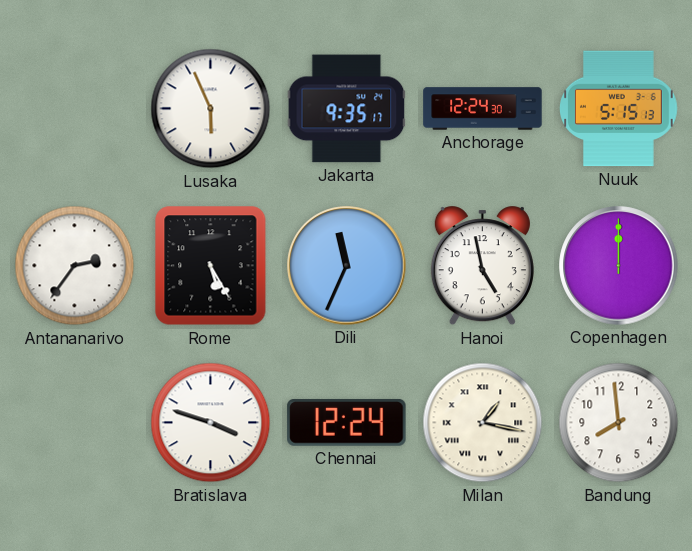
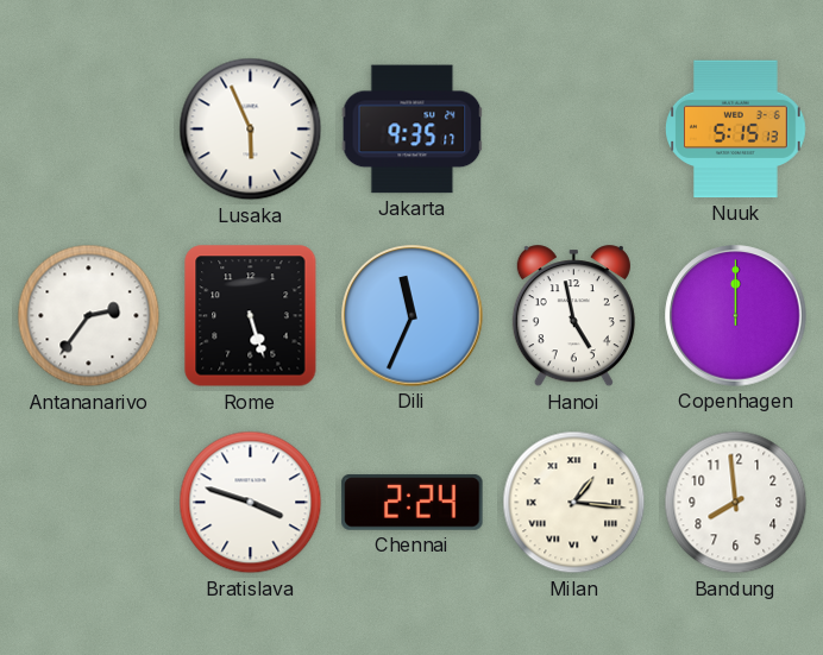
Anchorage: 12:24 -> none (483, 109)
Rome: 5:25 -> 5:27 (251, 316)
Chennai: 12:24 -> 2:24 (413, 503)
Milan: 1:17 -> 1:16 (574, 503)
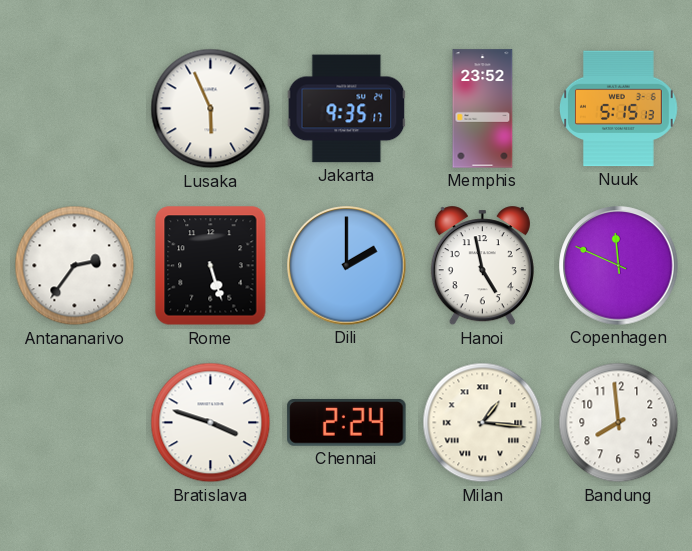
Memphis: none -> 23:52 (483, 109)
Dili: 11:34 -> 2:00 (347, 266)
Copenhagen: 12:00 -> 11:49 (619, 266)
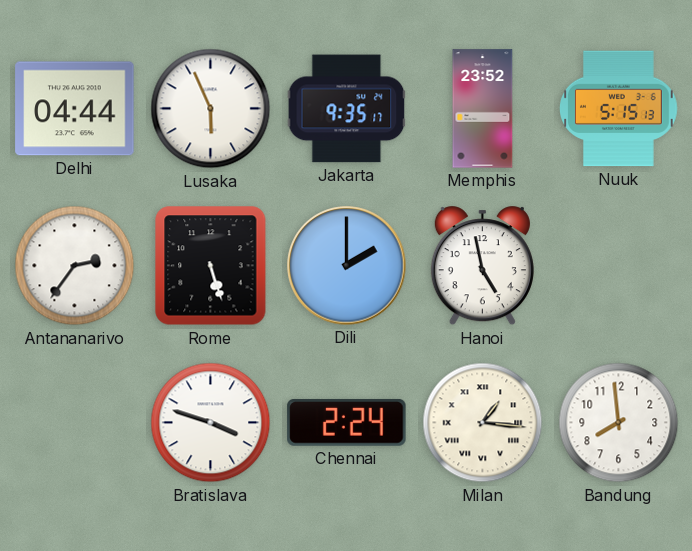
Delhi: none -> 04:44 (75, 109)
Copenhagen: 11:49 -> none (619, 266)
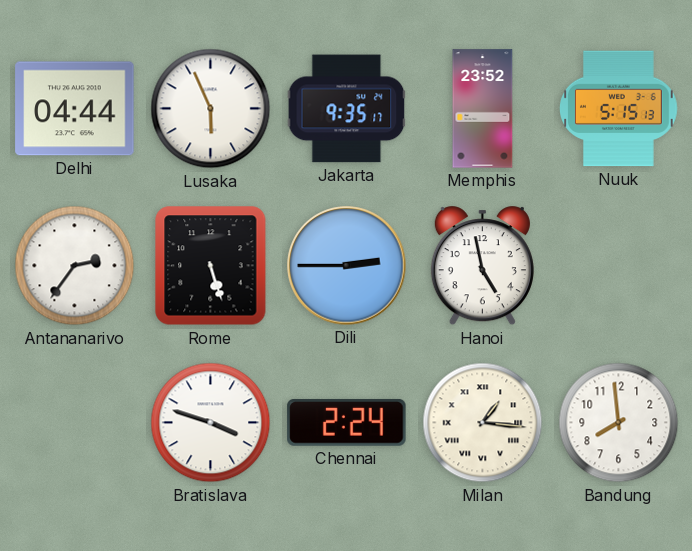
Dili: 2:00 -> 2:45 (347, 266)
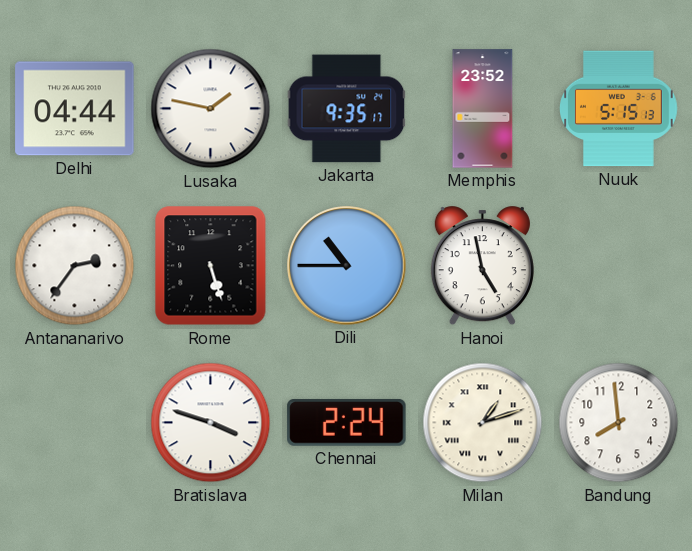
Lusaka: 5:56 -> 1:47 (211, 109)
Dili: 2:45 -> 10:45 (347, 266)
Milan: 1:16 -> 1:12 (483, 423)
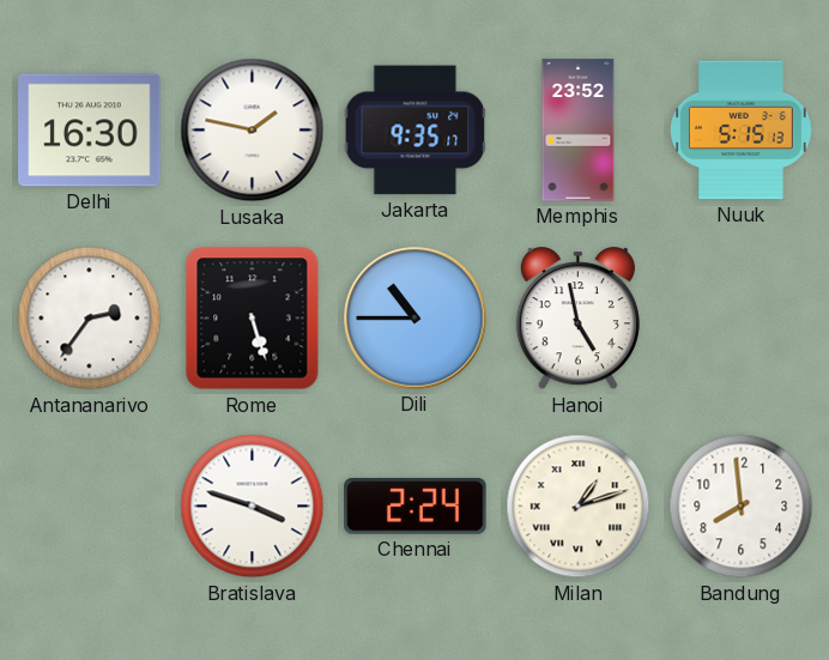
Delhi: 04:44 -> 16:30 (90, 131)
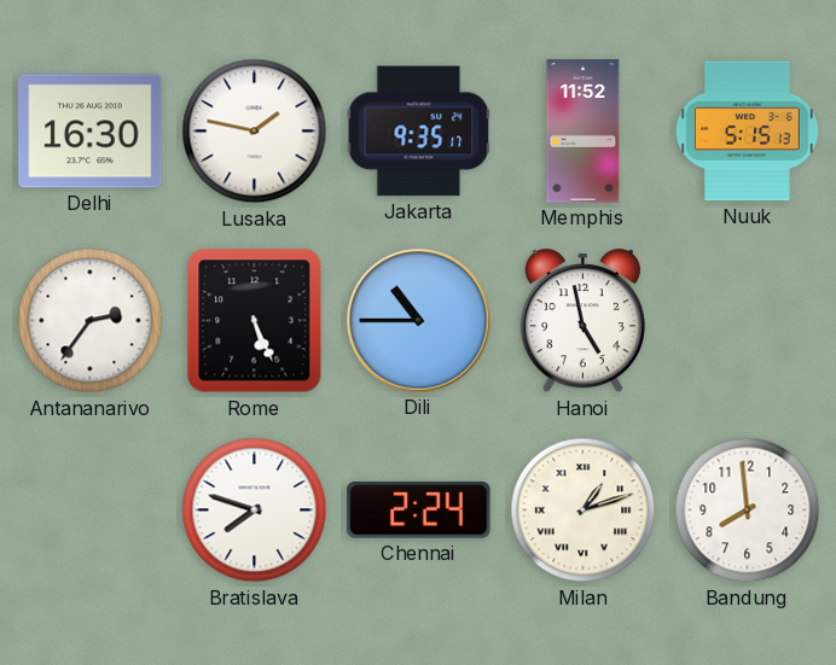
Memphis: 23:52 -> 11:52 (584, 132)
Rome: 5:27 -> 5:26 (255, 321)
Bratislava: 3:48 -> 7:48 (255, 511)
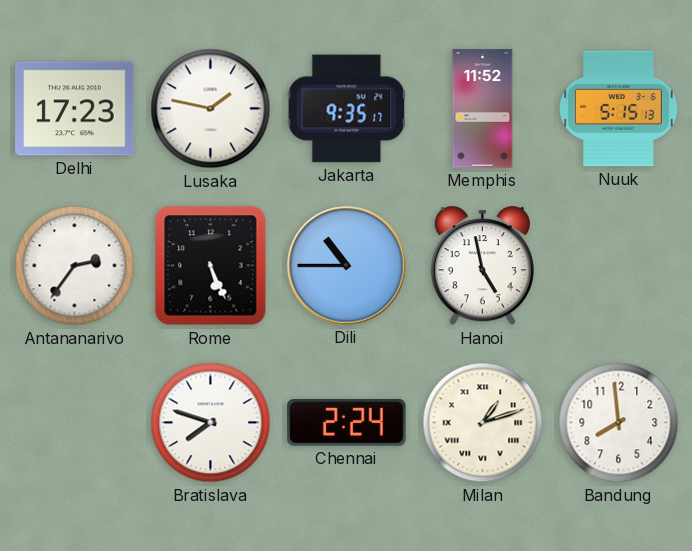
Delhi: 16:30 -> 17:23 (75, 109)
